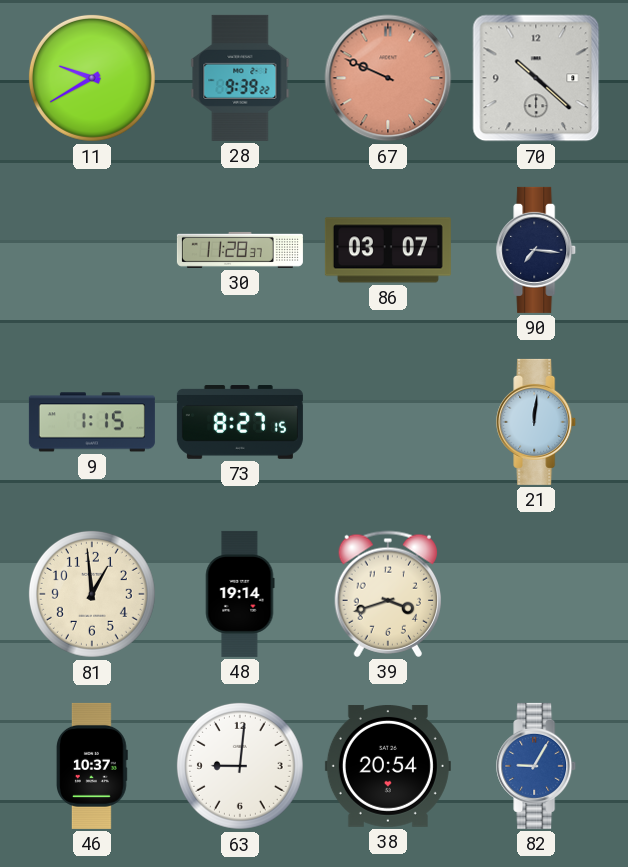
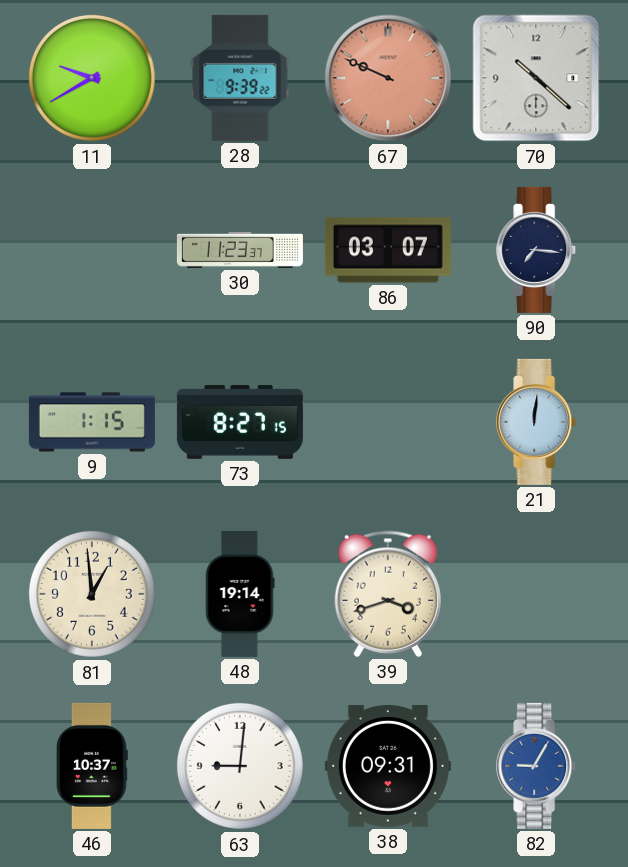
30: 11:28 -> 11:23 (240, 250)
38: 20:54 -> 09:31 (388, 766)
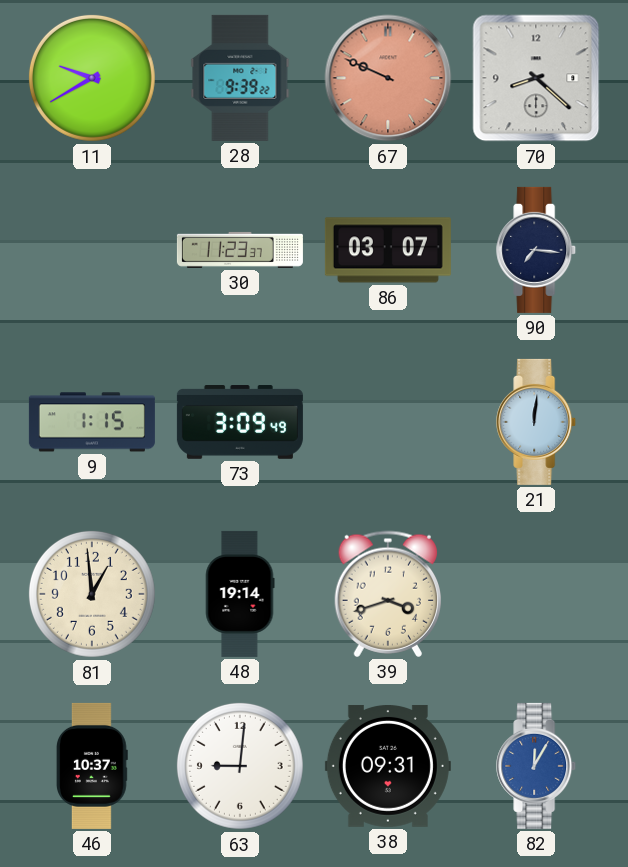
70: 10:22 -> 8:22 (536, 78)
73: 8:27 -> 3:09 (240, 423)
82: 9:05 -> 12:05 (537, 766)
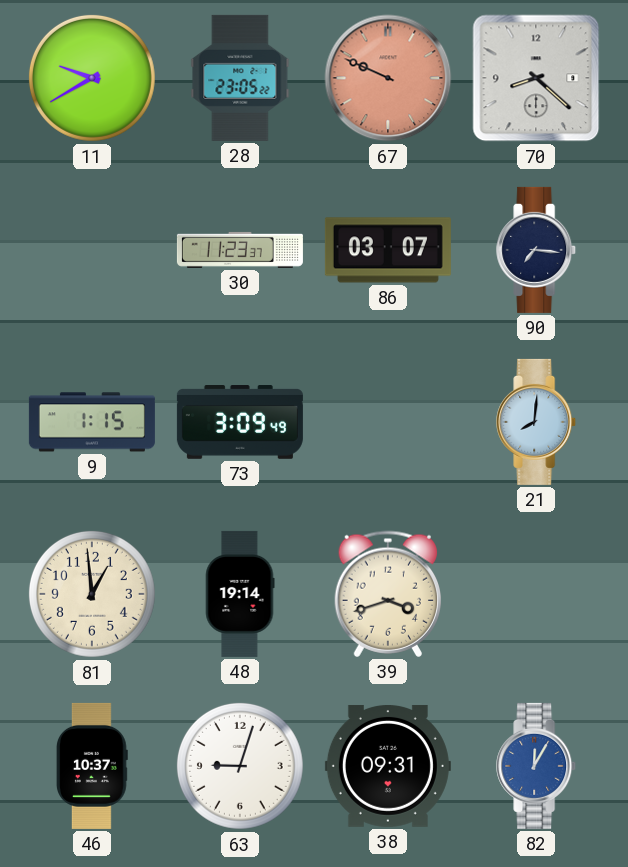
28: 9:39 -> 23:05 (240, 78)
21: 12:01 -> 8:01 (537, 422)
63: 9:01 -> 9:03 (240, 766)
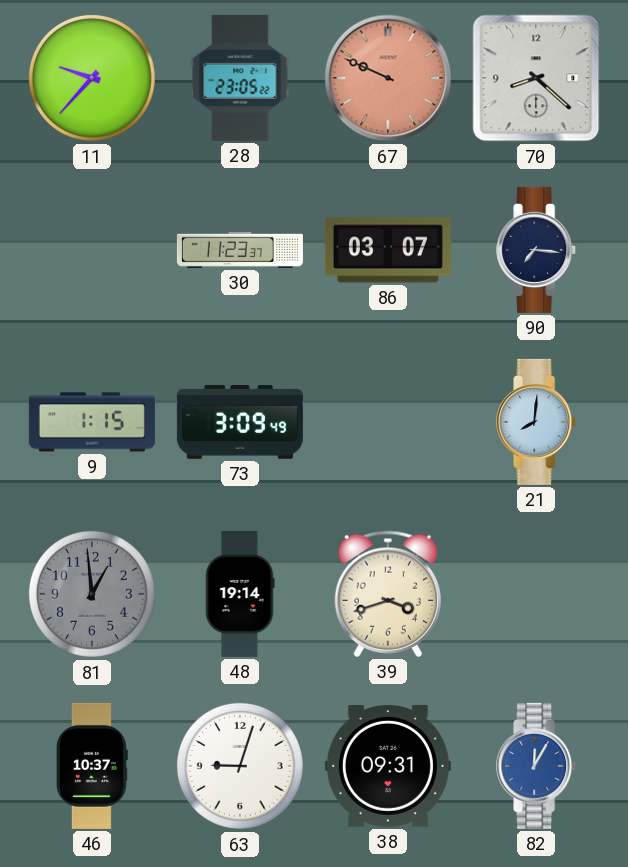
11: 9:40 -> 9:37 (92, 78)
81 dial: cream -> grey (92, 594)
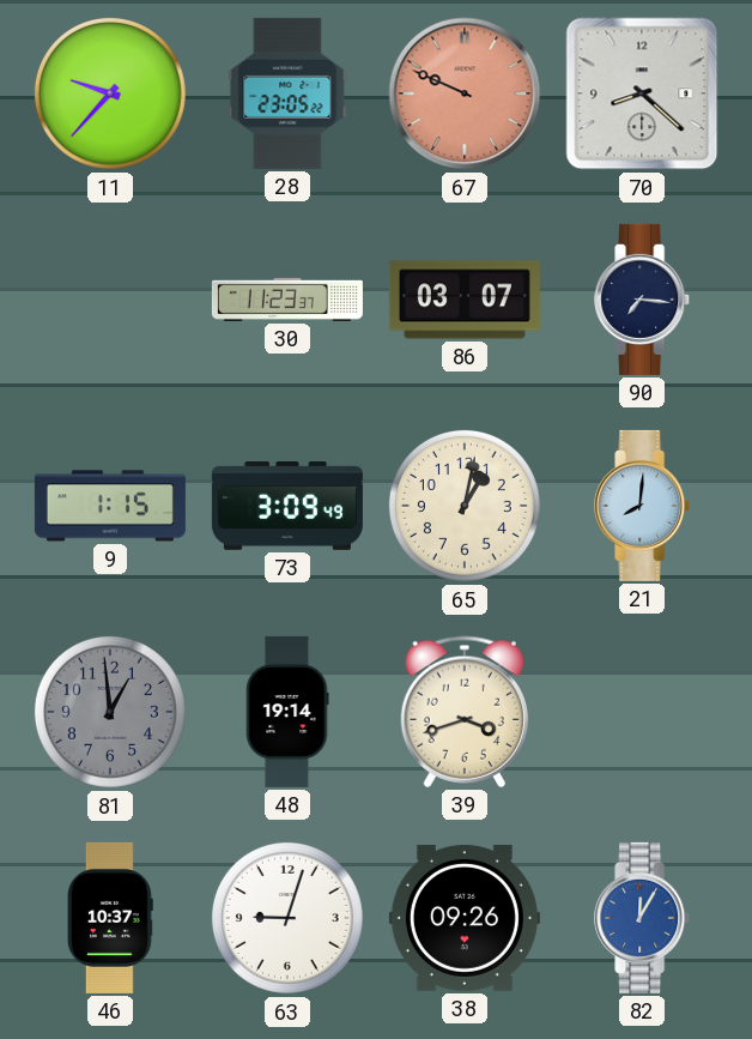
65: none -> 1:02 (465, 506)
38: 09:31 -> 09:26 (465, 918)
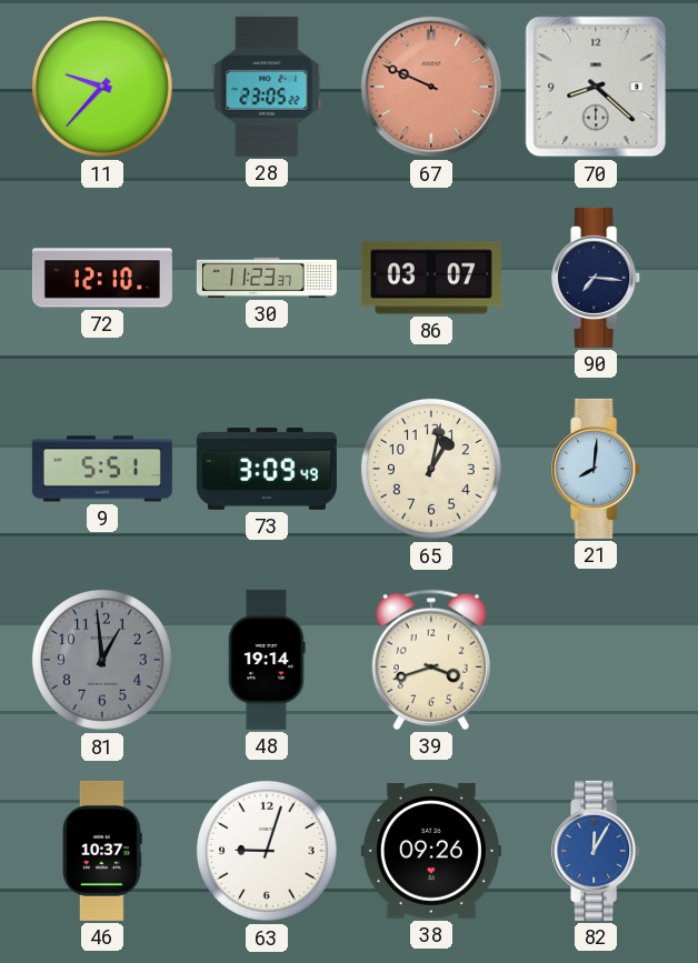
72: none -> 12:10 (102, 278)
9: 1:15 -> 5:51 (102, 469)
